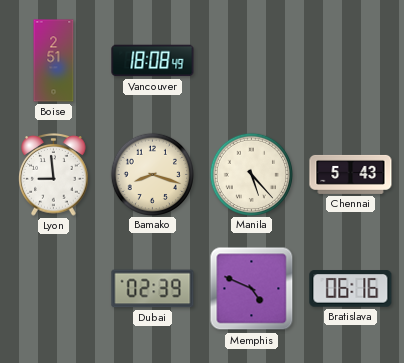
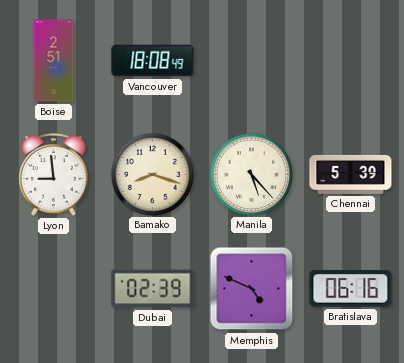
Chennai: 5:43 -> 5:39 (351, 174)
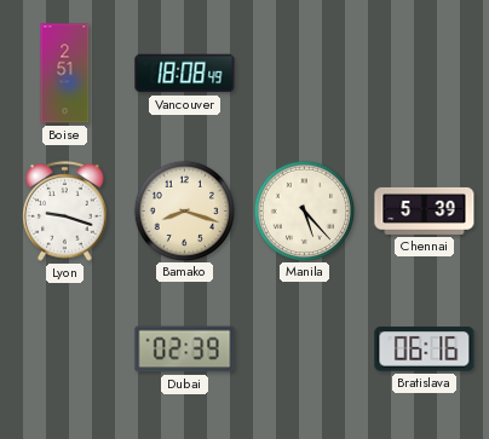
Lyon: 8:59 -> 9:18 (65, 212)
Memphis: 4:49 -> none (252, 289)
